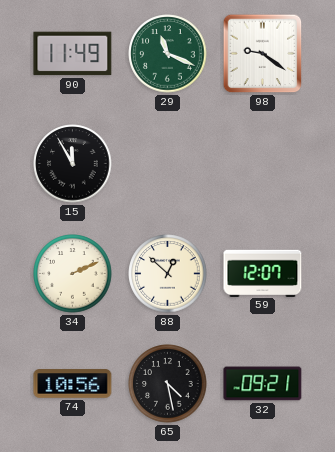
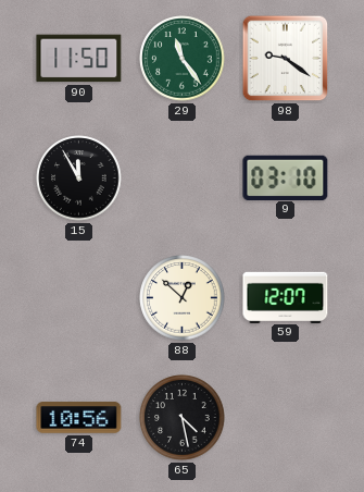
90: 11:49 -> 11:50 (79, 59)
29: 11:19 -> 11:24 (183, 59)
9: none -> 03:10 (286, 177)
34: 2:11 -> none (73, 274)
32: 09:21 -> none (263, 384)
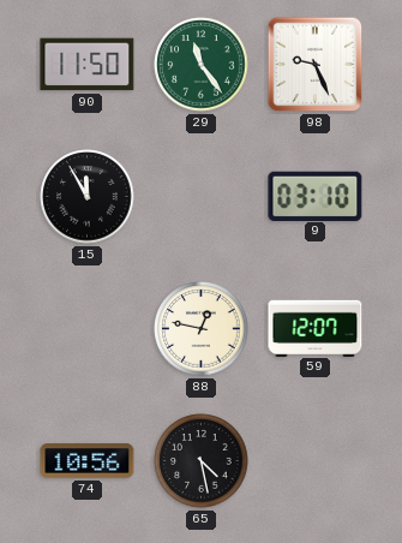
98: 9:21 -> 9:26 (316, 65)
88: 12:52 -> 12:47 (202, 329)
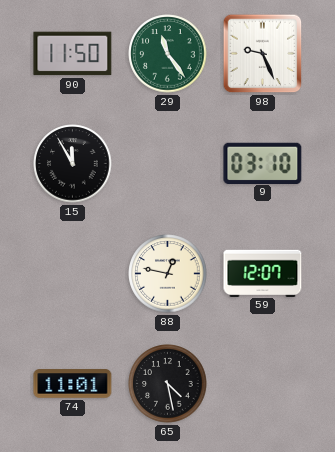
74: 10:56 -> 11:01 (73, 384)
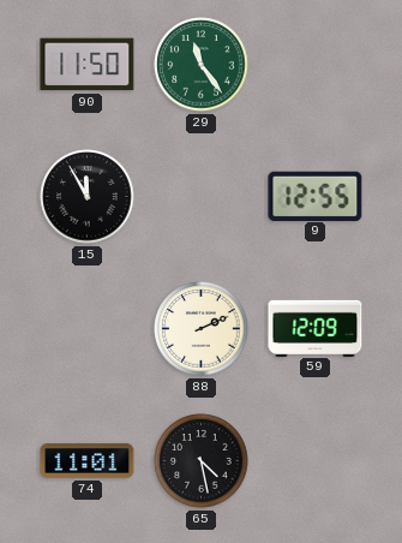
98: 9:26 -> none (263, 54)
9: 03:10 -> 12:55 (316, 196)
88: 12:47 -> 2:11 (202, 329)
59: 12:07 -> 12:09 (316, 328)
